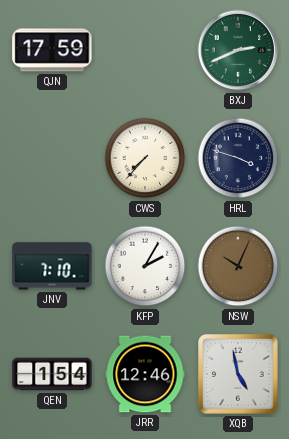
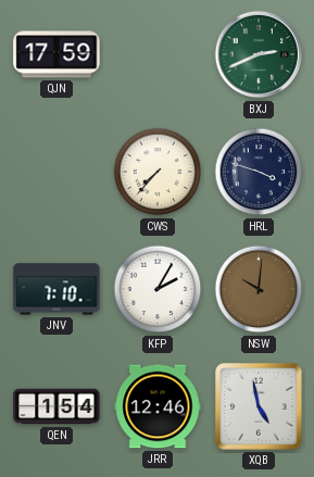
NSW: 10:04 -> 10:01 (259, 289)
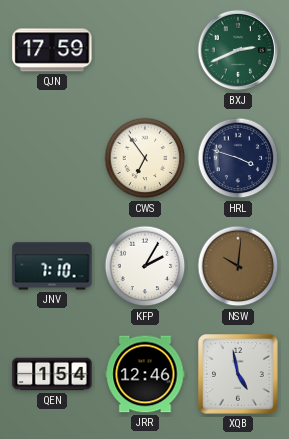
CWS: 7:37 -> 6:54 (145, 158)
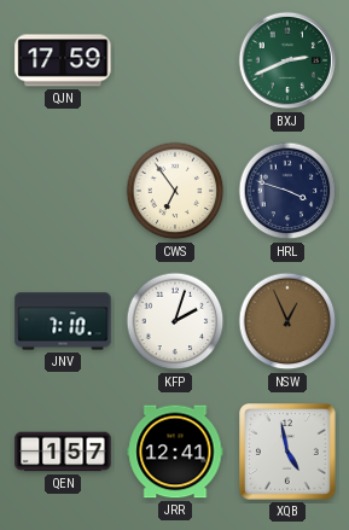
KFP: 2:05 -> 2:03 (175, 321)
NSW: 10:01 -> 12:56 (287, 321)
QEN: 1:54 -> 1:57 (63, 452)
JRR: 12:46 -> 12:41 (175, 452)
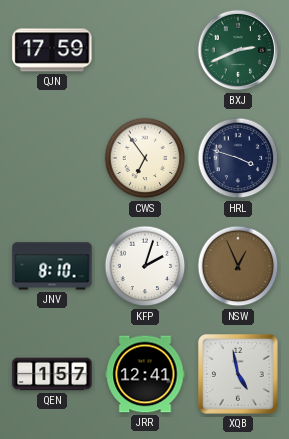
JNV: 7:10 -> 8:10 (52, 266)
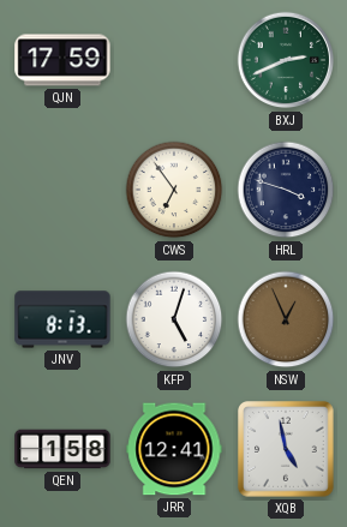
JNV: 8:10 -> 8:13 (62, 319)
KFP: 2:03 -> 5:03 (174, 319)
QEN: 1:57 -> 1:58 (62, 449)
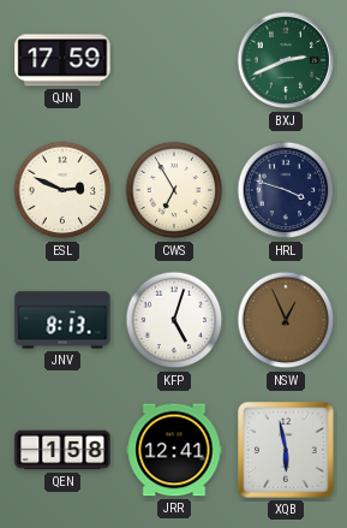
ESL: none -> 2:49 (62, 190)
CWS: 6:54 -> 6:55 (174, 190)
XQB: 4:58 -> 5:58 (286, 450)
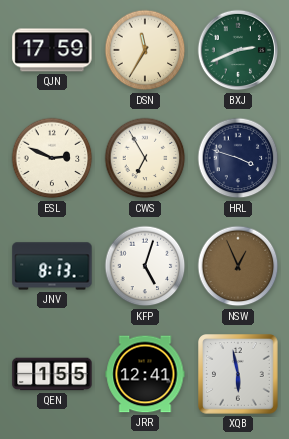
DSN: none -> 11:35 (145, 50)
QEN: 1:58 -> 1:55 (52, 374)
